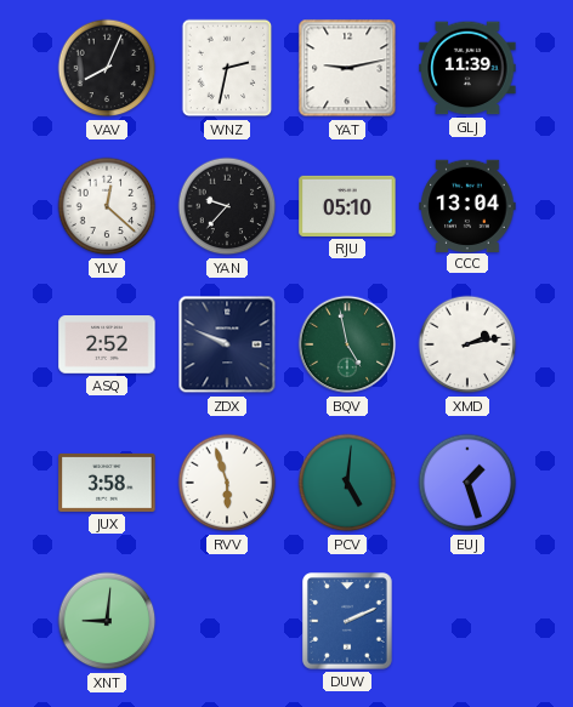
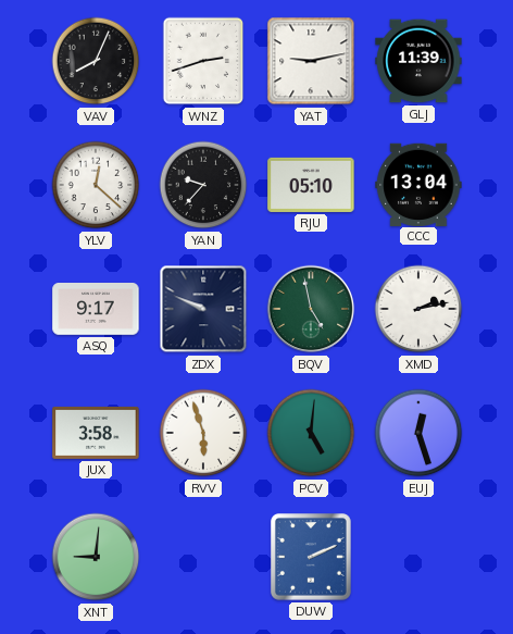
WNZ: 2:32 -> 2:42 (203, 61)
ASQ: 2:52 -> 9:17 (96, 310)
EUJ: 1:27 -> 12:27 (418, 433)
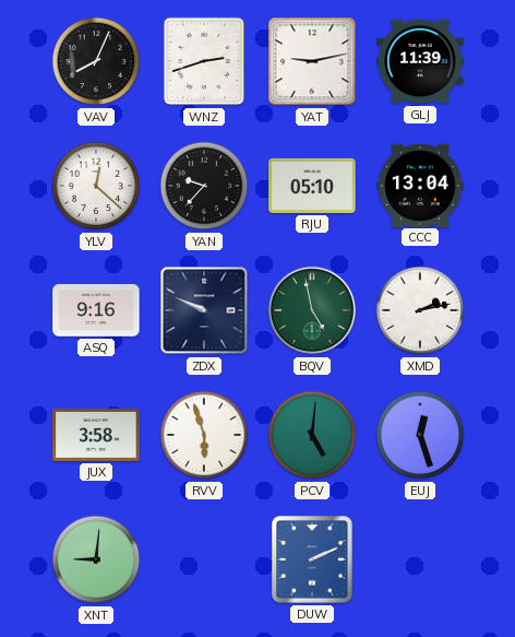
ASQ: 9:17 -> 9:16 (96, 311)
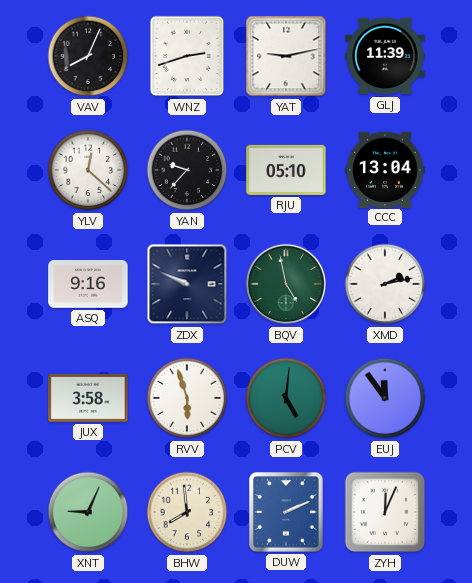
EUJ: 12:27 -> 11:54 (385, 398)
XNT: 9:01 -> 9:04 (88, 512)
BHW: none -> 7:59 (187, 512)
ZYH: none -> 12:04 (385, 512)
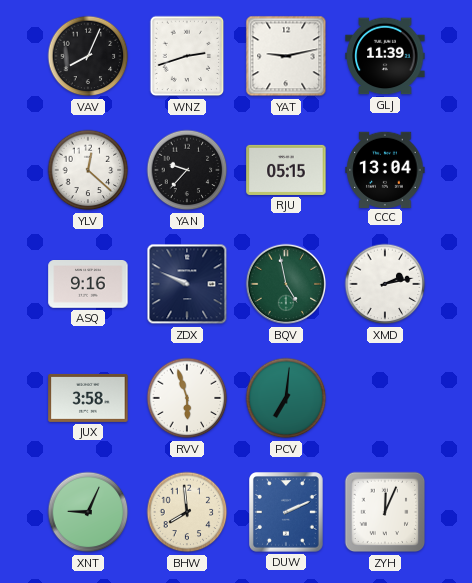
RJU: 05:10 -> 05:15 (286, 170)
PCV: 5:01 -> 7:01 (286, 398)
EUJ: 11:54 -> none (385, 398)
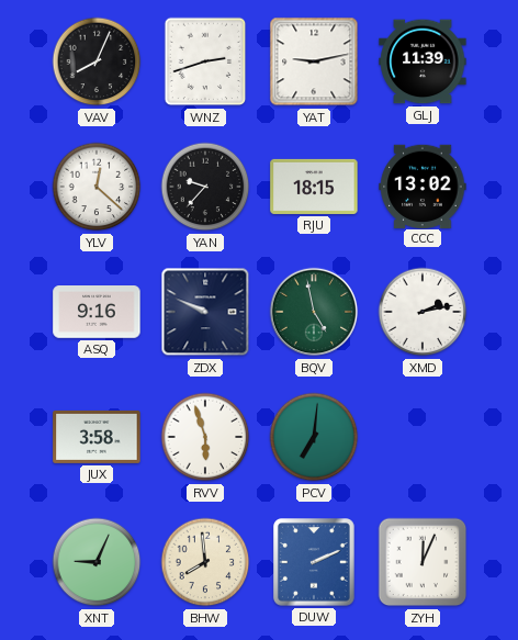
RJU: 05:15 -> 18:15 (314, 187)
CCC: 13:04 -> 13:02 (423, 186)
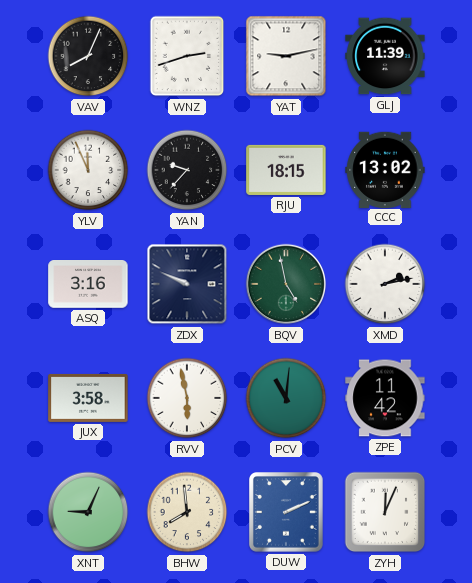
YLV: 12:22 -> 11:56 (88, 170)
ASQ: 9:16 -> 3:16 (88, 285)
RVV: 5:57 -> 5:58 (187, 398)
PCV: 7:01 -> 11:01 (286, 398)
ZPE: none -> 11:42 (385, 398)
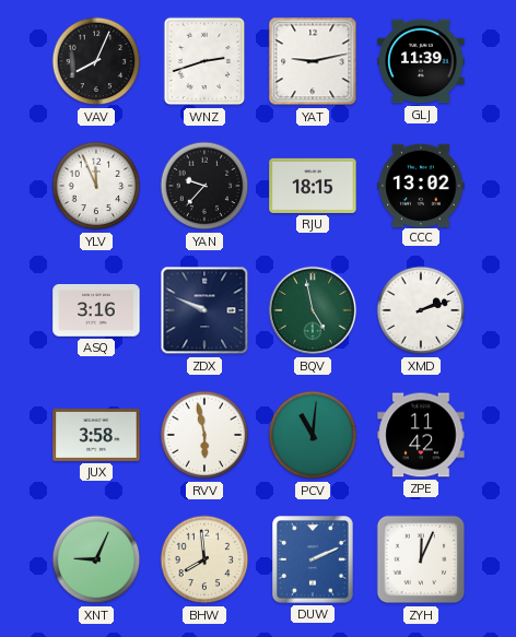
XMD: 2:13 -> 2:12 (421, 310)
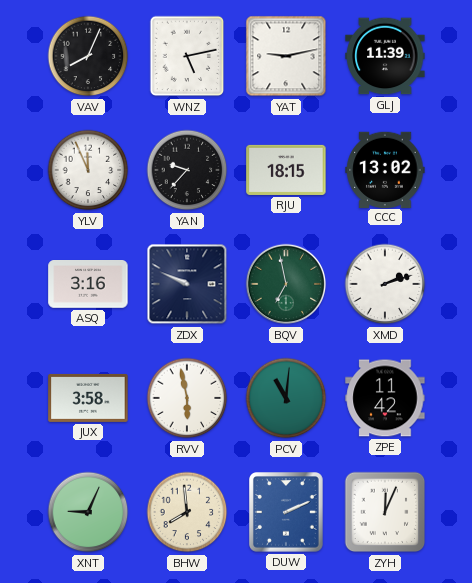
WNZ: 2:42 -> 5:13 (187, 56)
BQV: 4:58 -> 6:58 (286, 284)
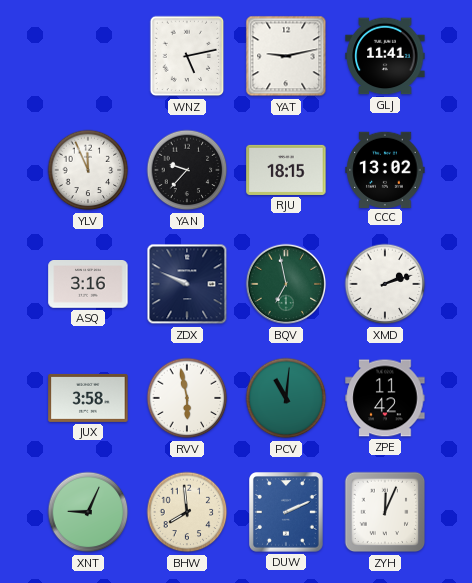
VAV: 8:04 -> none (88, 56)
GLJ: 11:39 -> 11:41 (385, 56)
